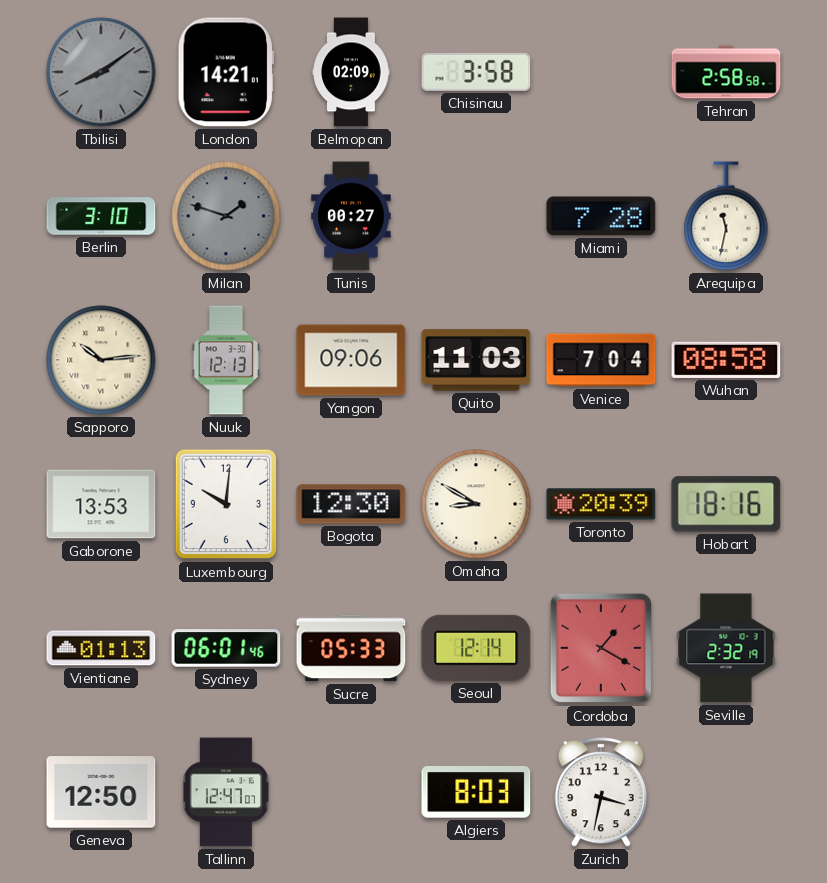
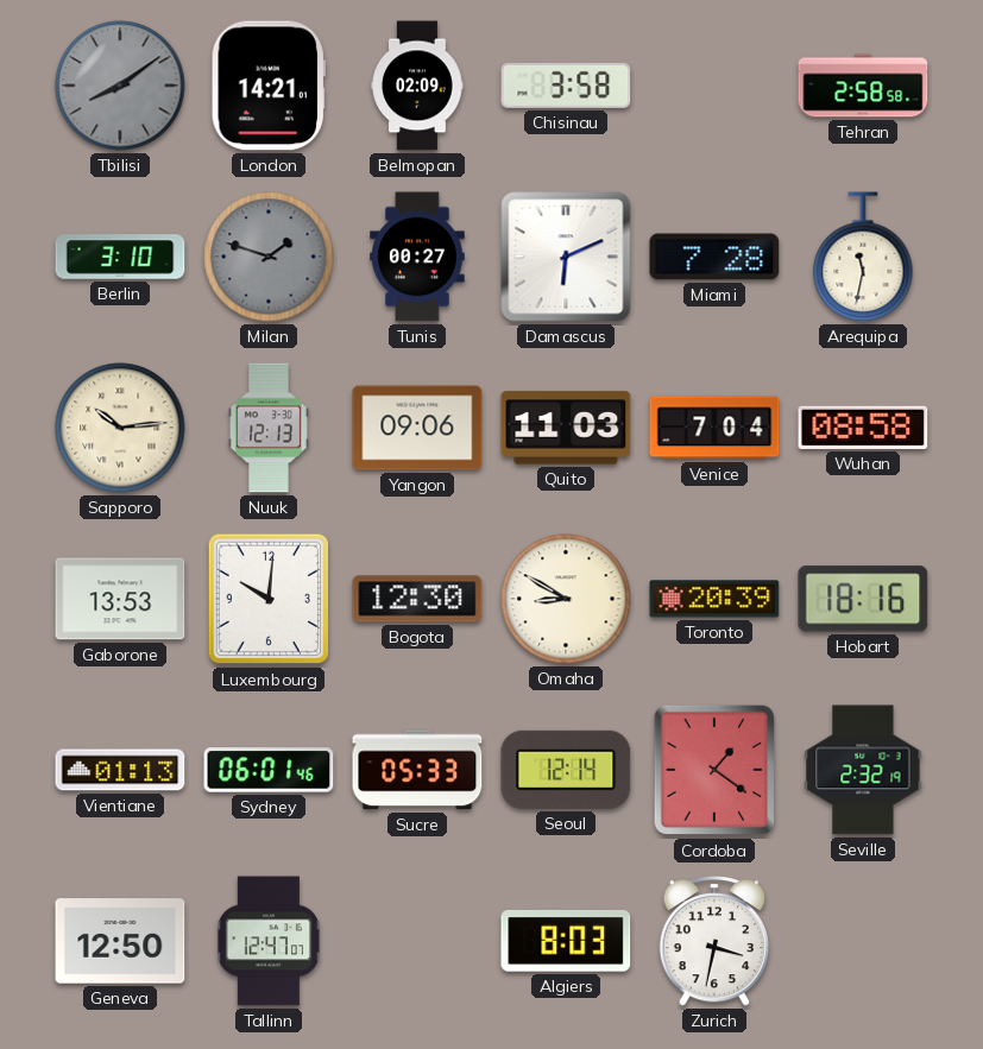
Damascus: none -> 6:11 (566, 257)
Cordoba: 1:20 -> 1:21 (714, 770)
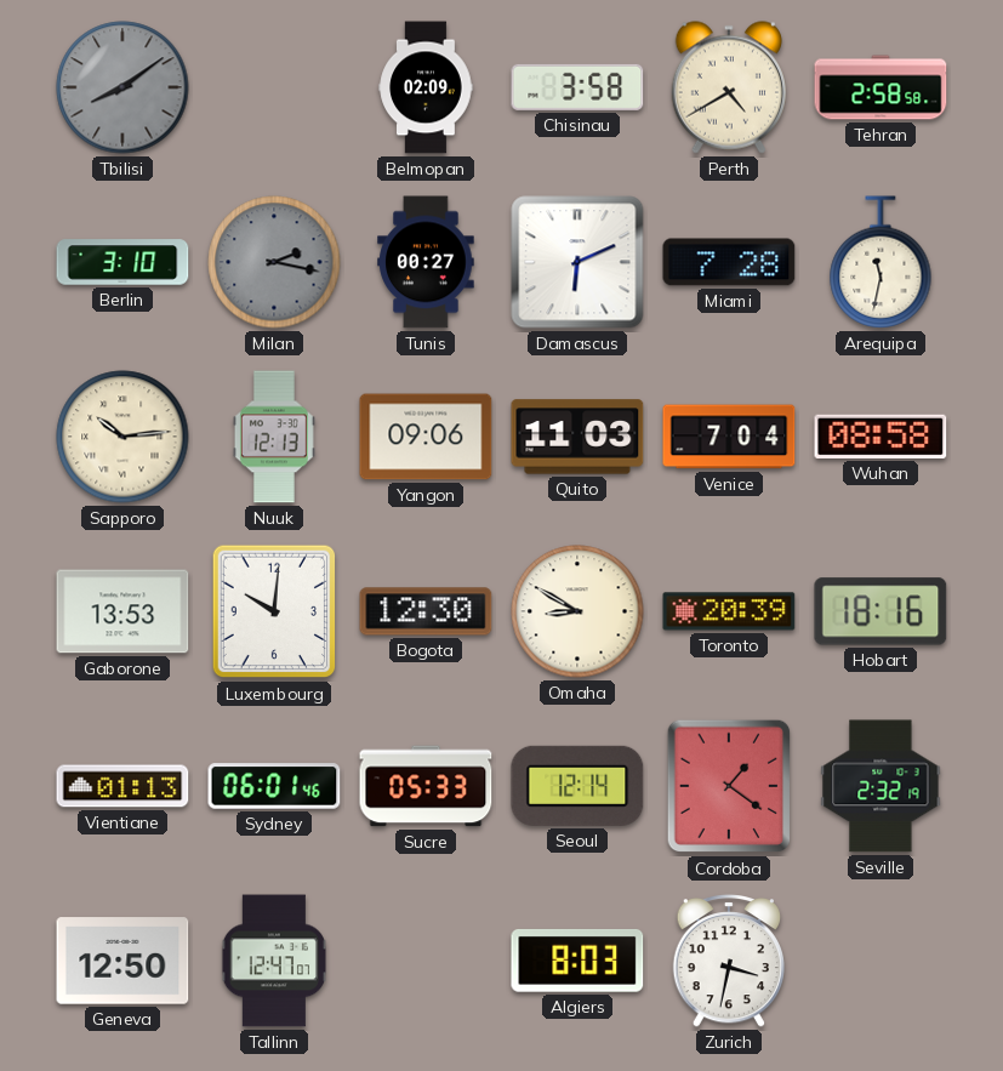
London: 14:21 -> none (269, 86)
Perth: none -> 4:40 (729, 87)
Milan: 1:48 -> 2:17 (274, 262)
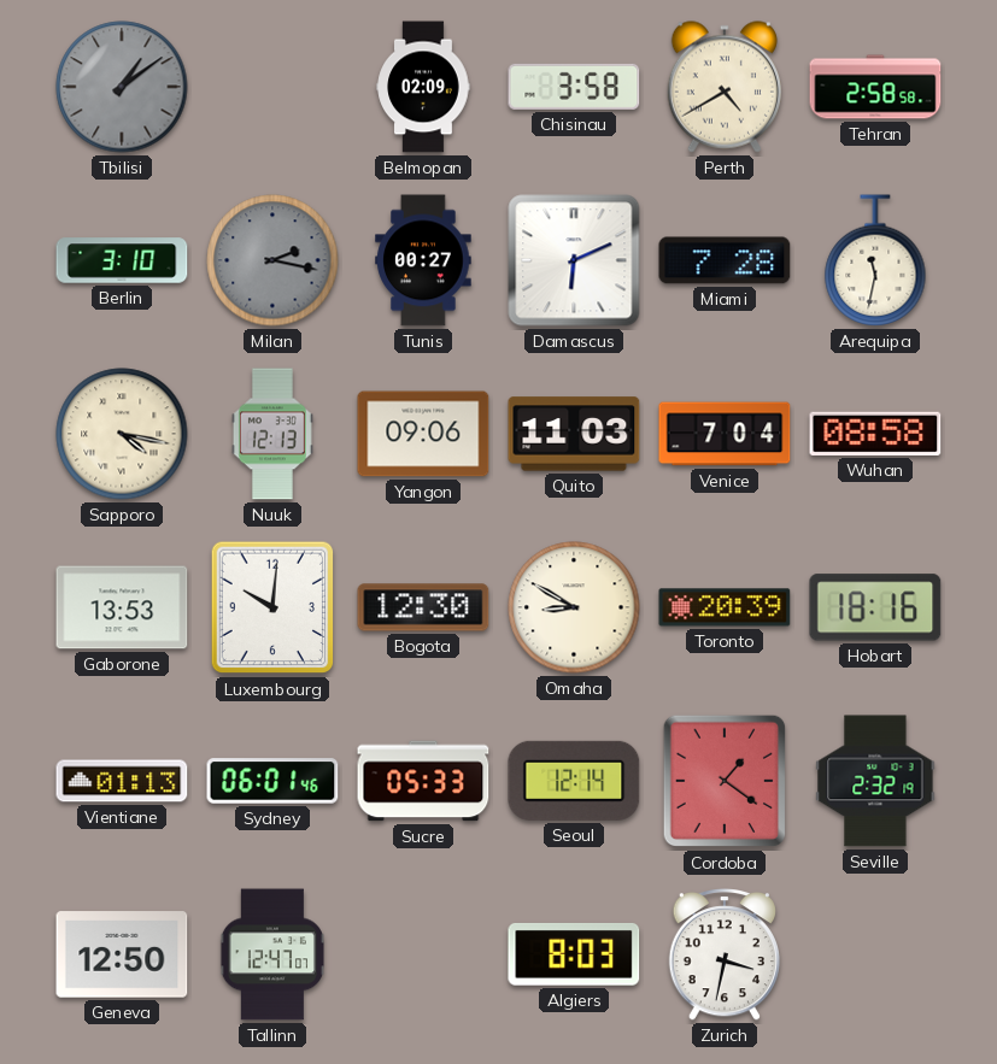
Tbilisi: 8:09 -> 1:09 (122, 87)
Sapporo: 10:14 -> 4:17 (122, 434)
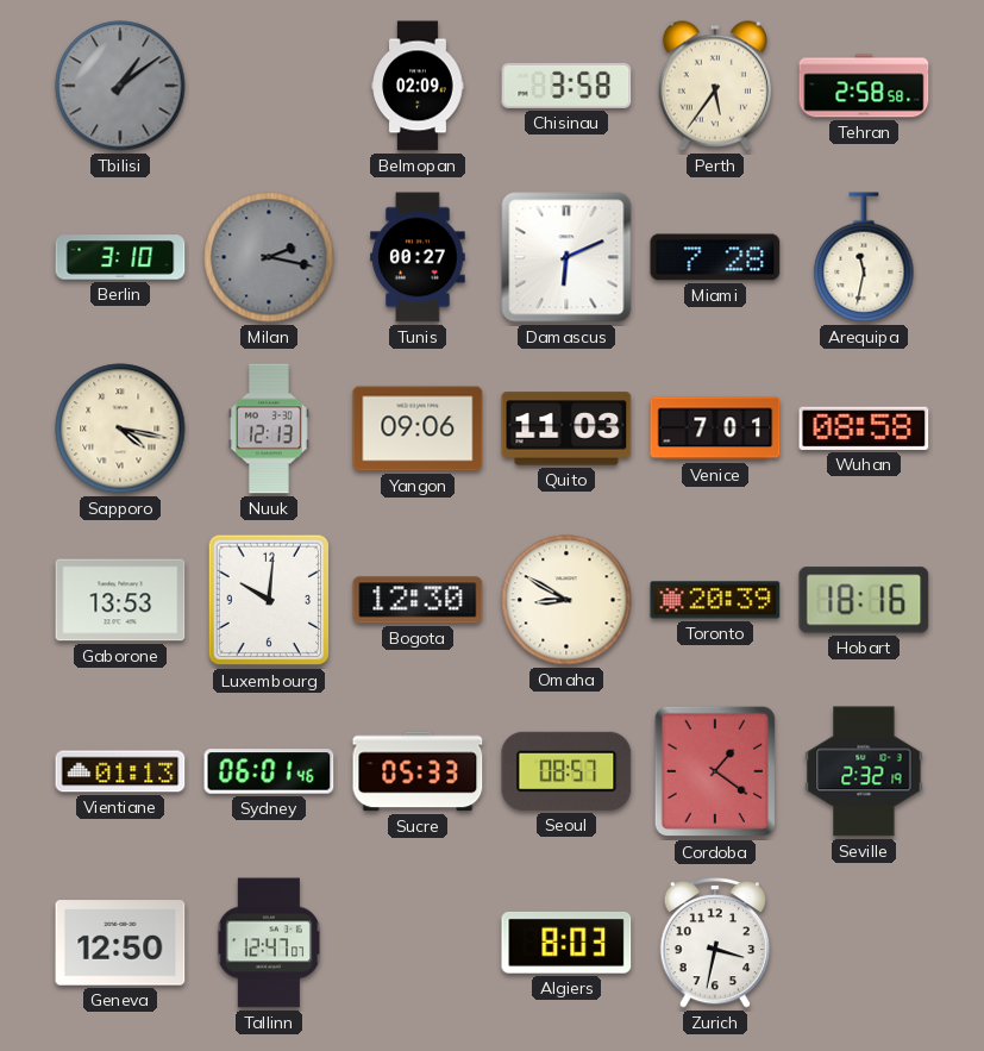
Perth: 4:40 -> 5:36 (715, 86)
Venice: 7:04 -> 7:01 (715, 428)
Seoul: 12:14 -> 08:57 (566, 771)
